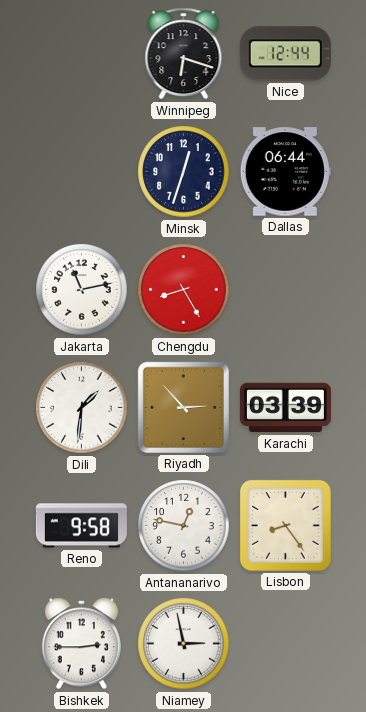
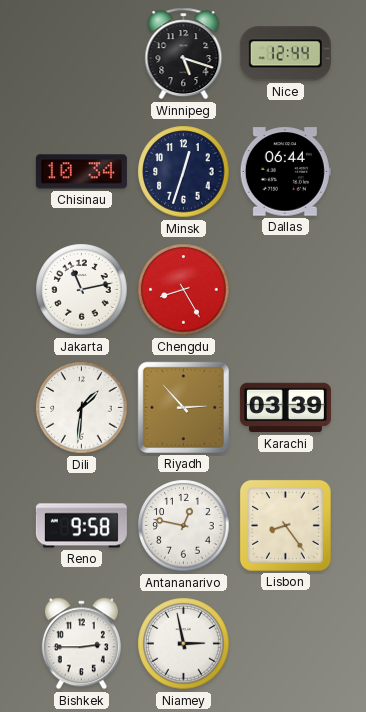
Winnipeg: 6:18 -> 5:18 (184, 54)
Chisinau: none -> 10:34 (81, 172)
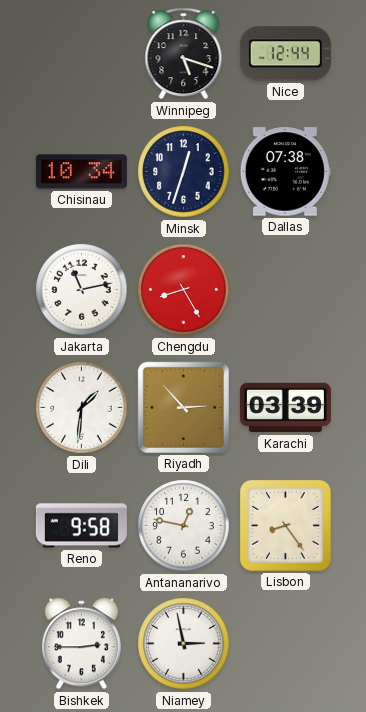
Dallas: 06:44 -> 07:38 (285, 172)
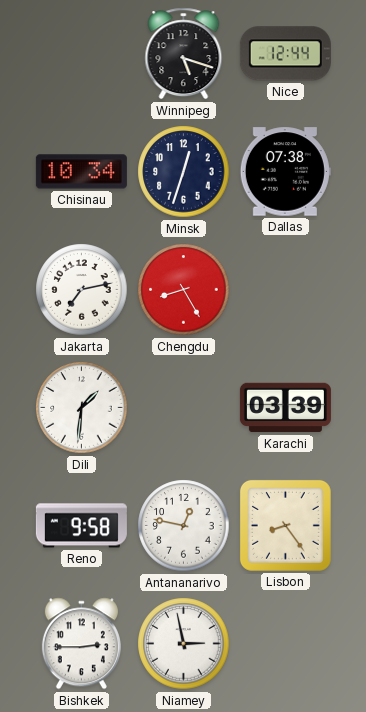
Jakarta: 11:13 -> 7:13 (82, 290)
Riyadh: 2:53 -> none (183, 407)
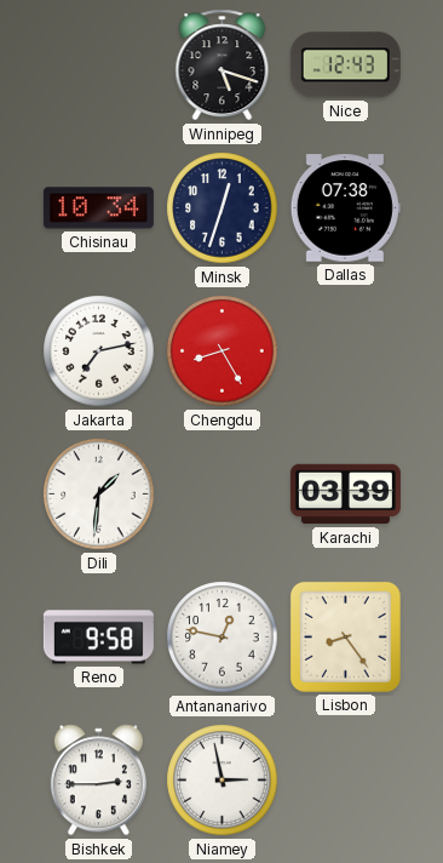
Nice: 12:44 -> 12:43 (345, 65)
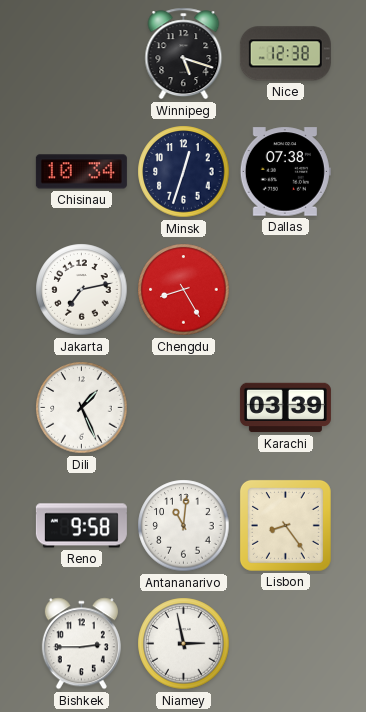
Nice: 12:43 -> 12:38 (285, 54)
Dili: 1:31 -> 1:26 (82, 408)
Antananarivo: 12:47 -> 11:01 (184, 526)
